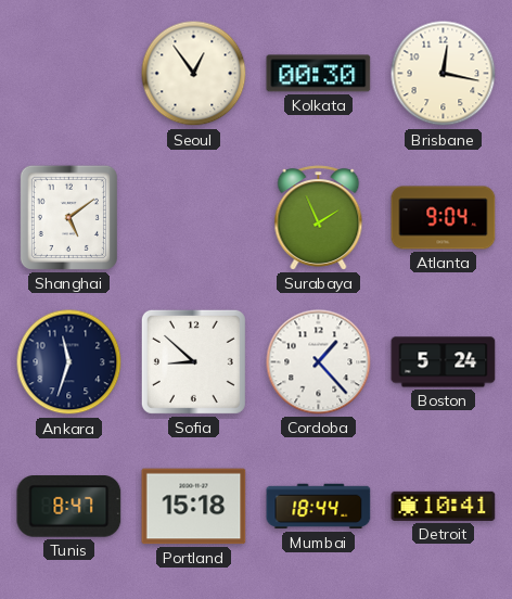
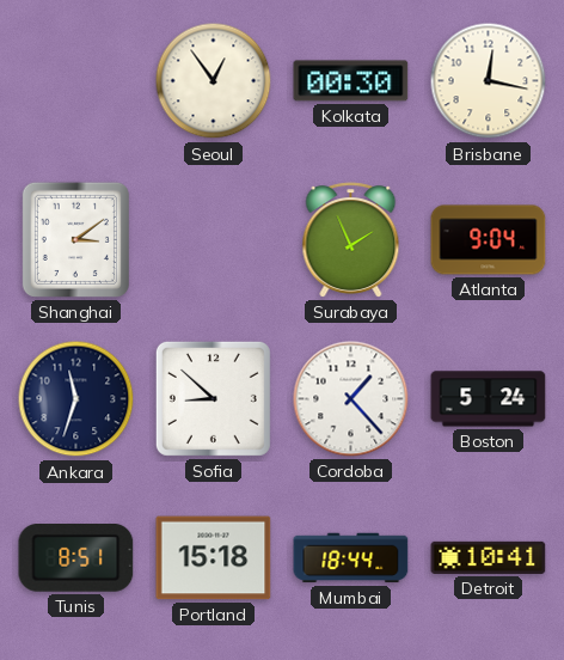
Shanghai: 5:09 -> 3:09 (75, 239)
Tunis: 8:47 -> 8:51 (76, 558)
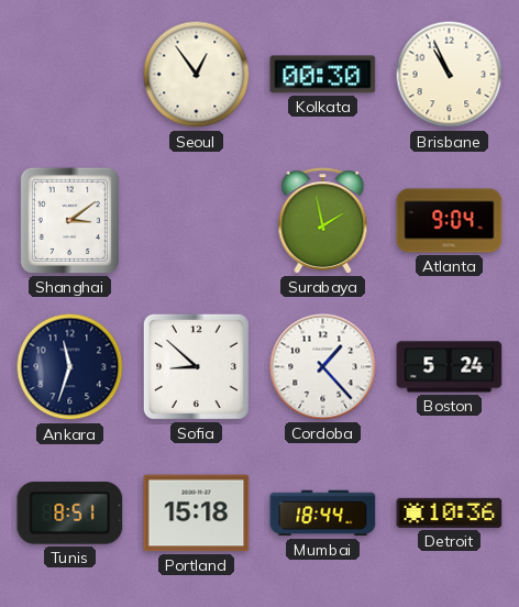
Brisbane: 12:17 -> 10:56 (450, 75)
Surabaya: 1:56 -> 1:58 (323, 221)
Detroit: 10:41 -> 10:36 (450, 512)
